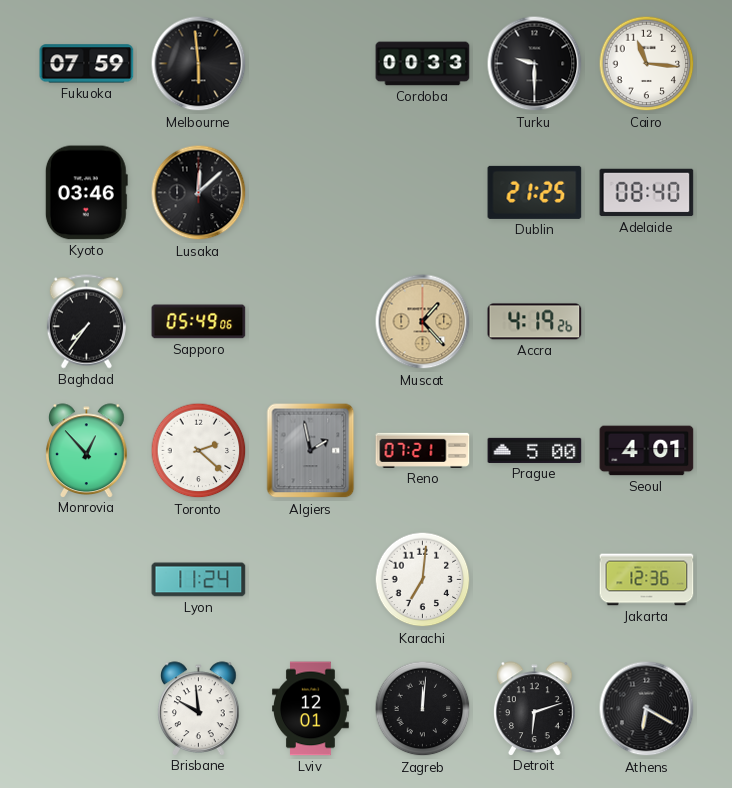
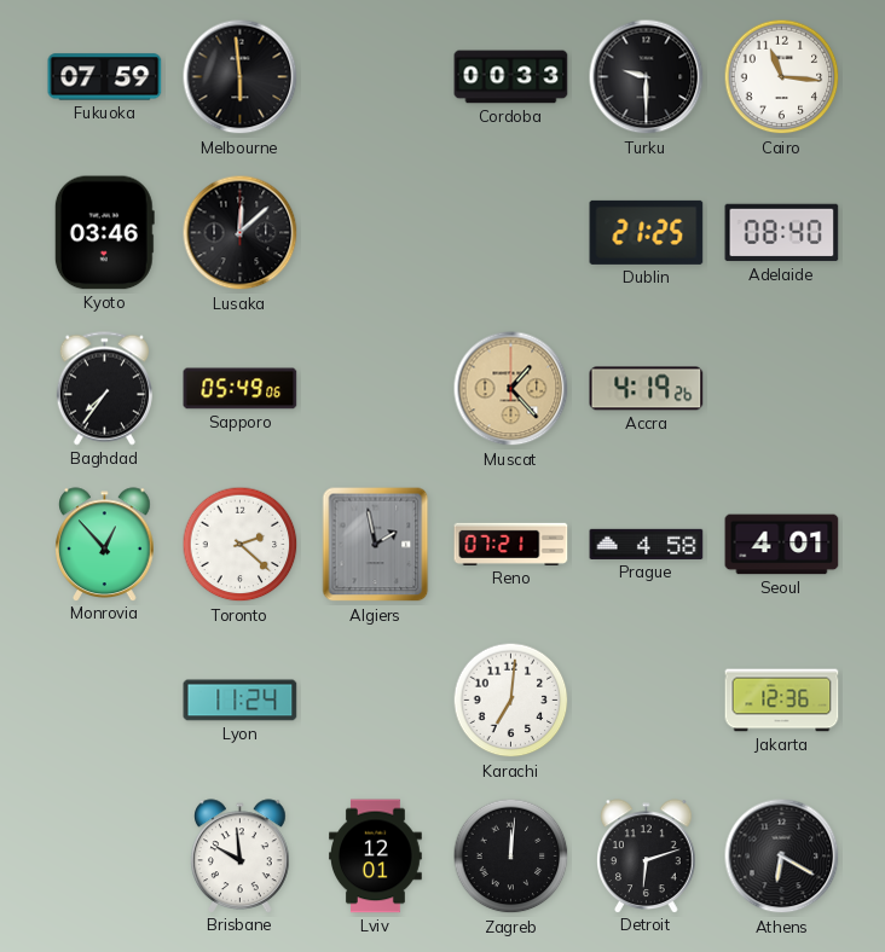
Prague: 5:00 -> 4:58 (647, 544)
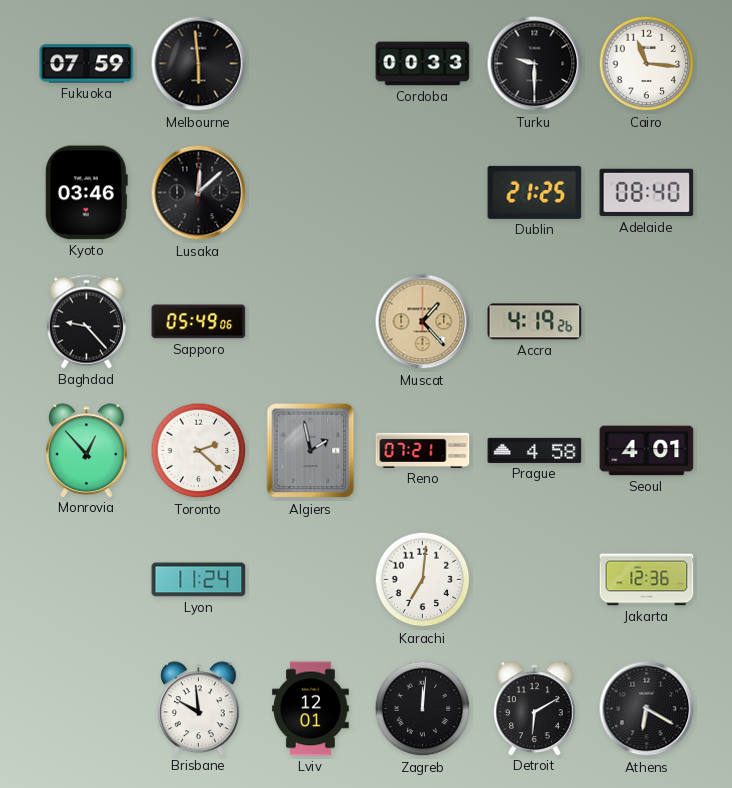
Baghdad: 7:36 -> 9:23 (86, 322)
Detroit: 6:12 -> 6:10 (535, 708)
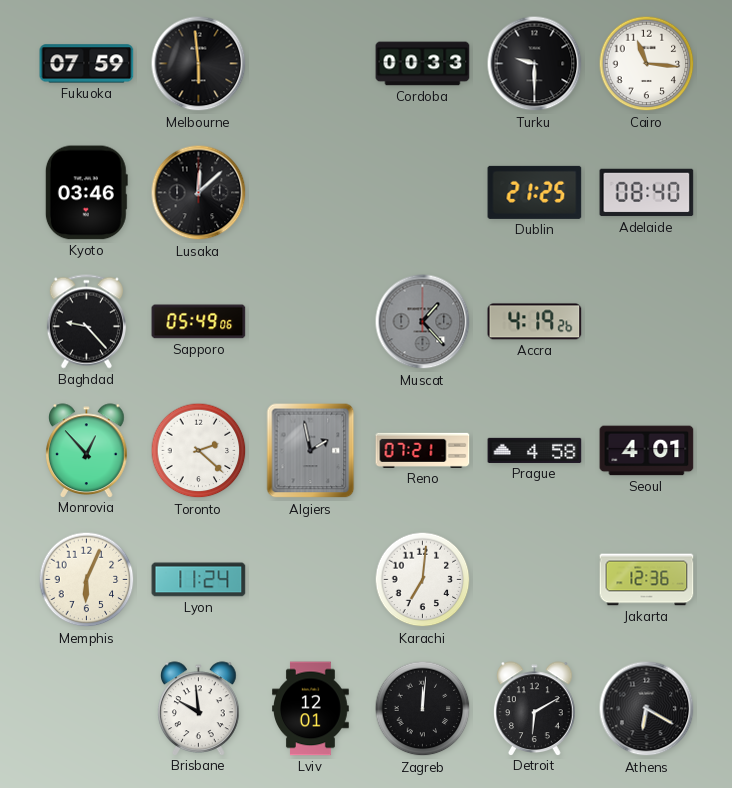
Muscat dial: champagne -> grey (423, 322)
Memphis: none -> 6:04 (87, 580)
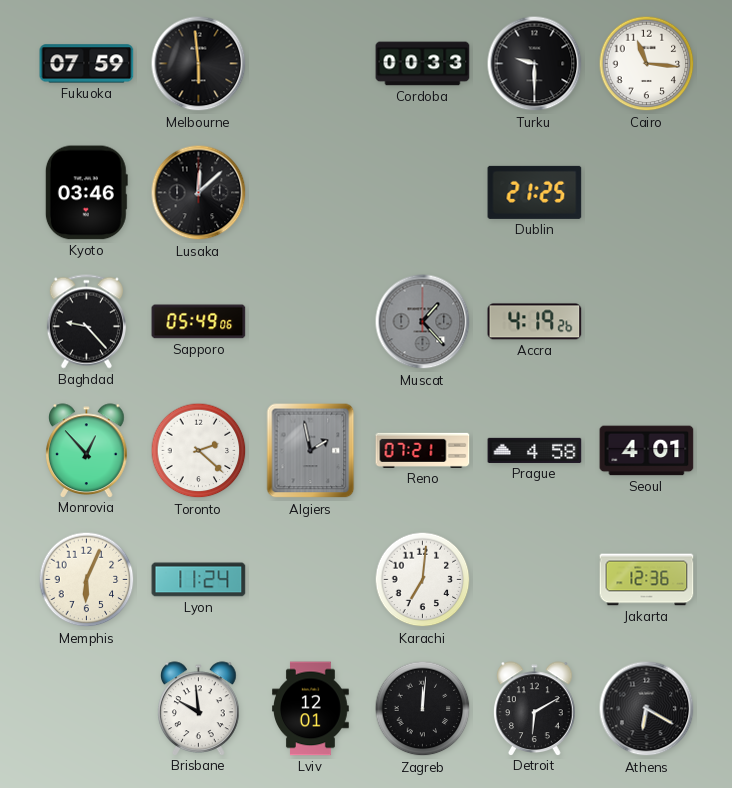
Adelaide: 08:40 -> none (647, 193)
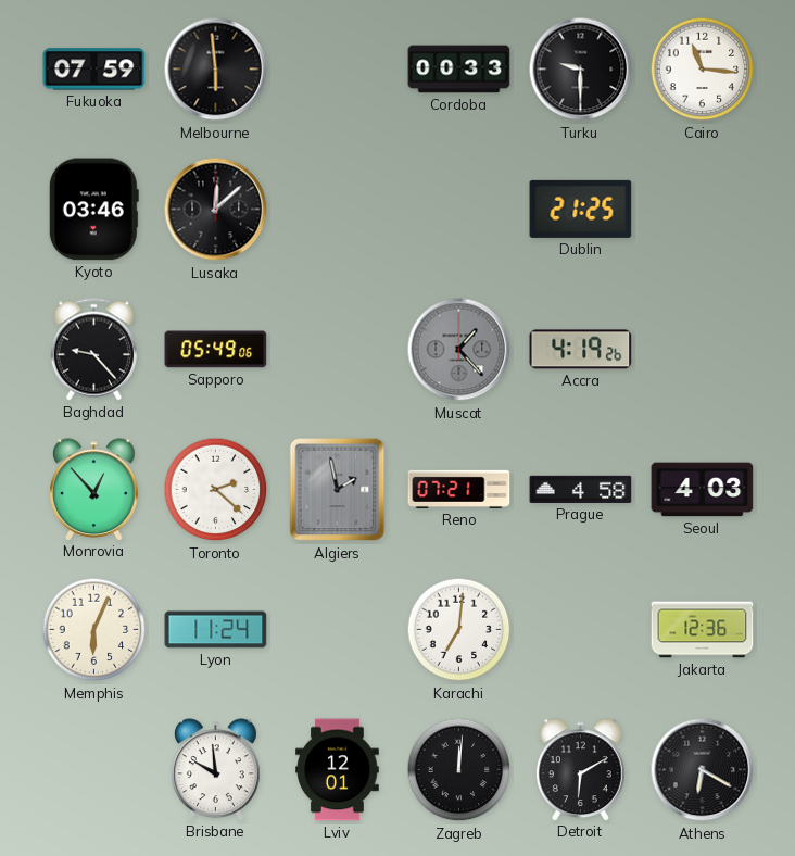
Seoul: 4:01 -> 4:03 (703, 490)
